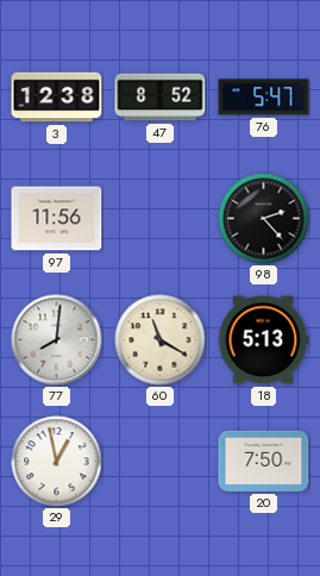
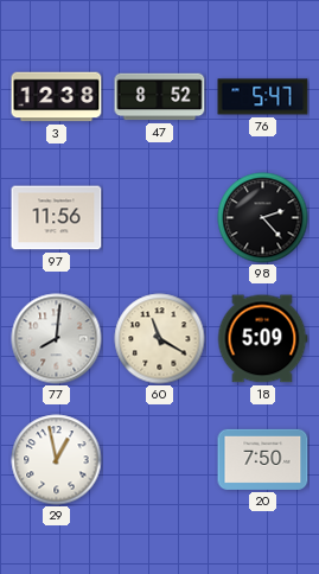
18: 5:13 -> 5:09 (262, 339)
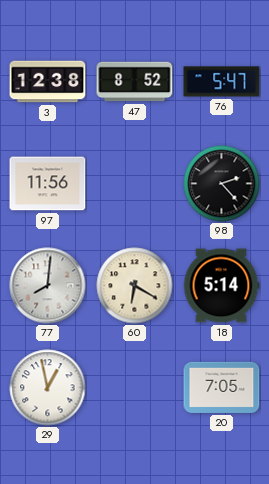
60: 11:20 -> 6:20 (135, 286)
18: 5:09 -> 5:14 (221, 286)
20: 7:50 -> 7:05 (222, 387)
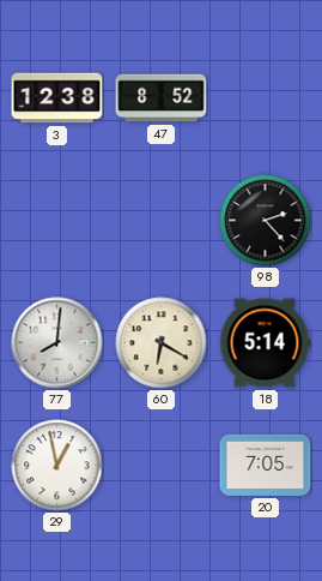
76: 5:47 -> none (222, 82)
97: 11:56 -> none (48, 184)
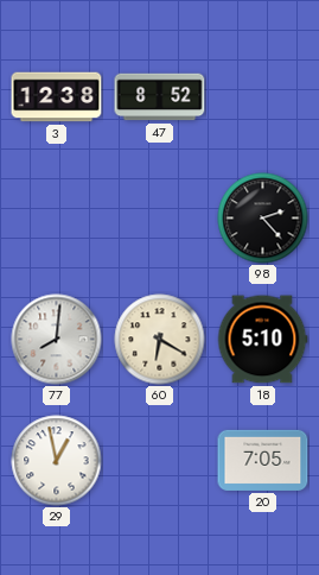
18: 5:14 -> 5:10 (262, 340)
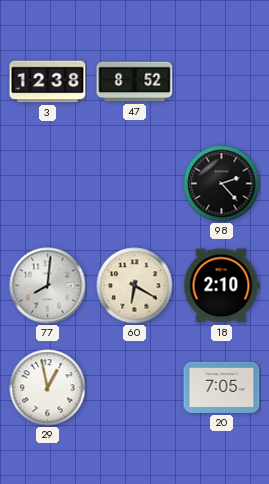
18: 5:10 -> 2:10 (221, 286)
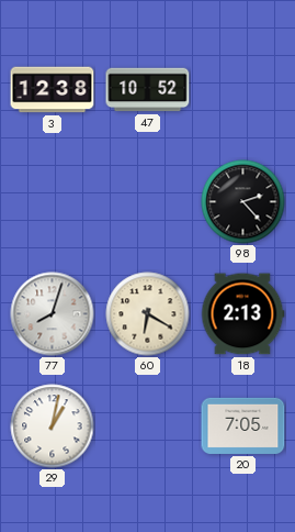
47: 8:52 -> 10:52 (148, 90)
77: 8:01 -> 8:03 (53, 314)
18: 2:10 -> 2:13 (242, 314)
29: 12:58 -> 1:02 (53, 426)
